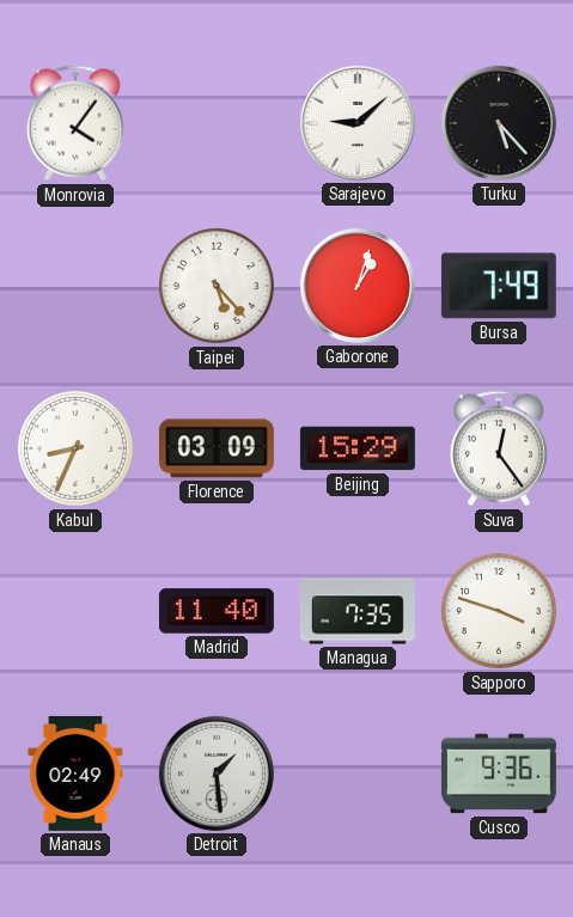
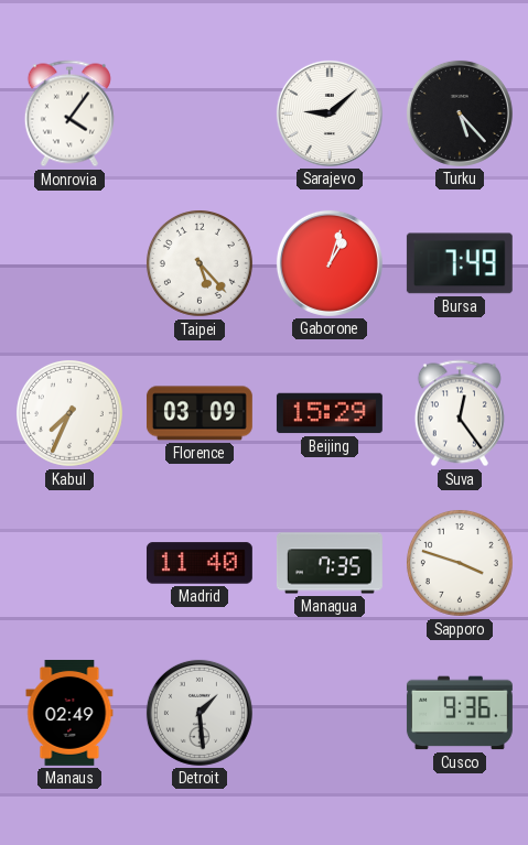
Kabul: 8:34 -> 7:34 (69, 413)
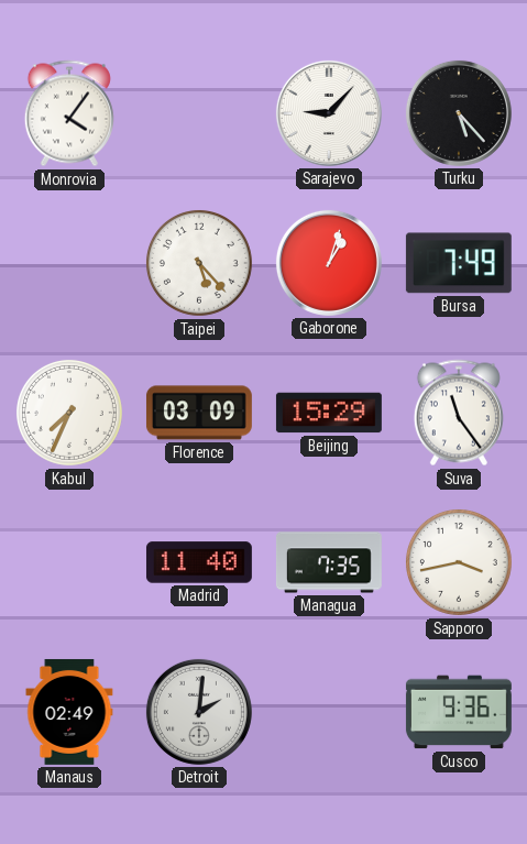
Sarajevo: 9:08 -> 9:07 (329, 113)
Suva: 12:24 -> 11:24 (459, 413)
Sapporo: 3:48 -> 3:43 (459, 562)
Detroit: 1:29 -> 2:01 (199, 712)
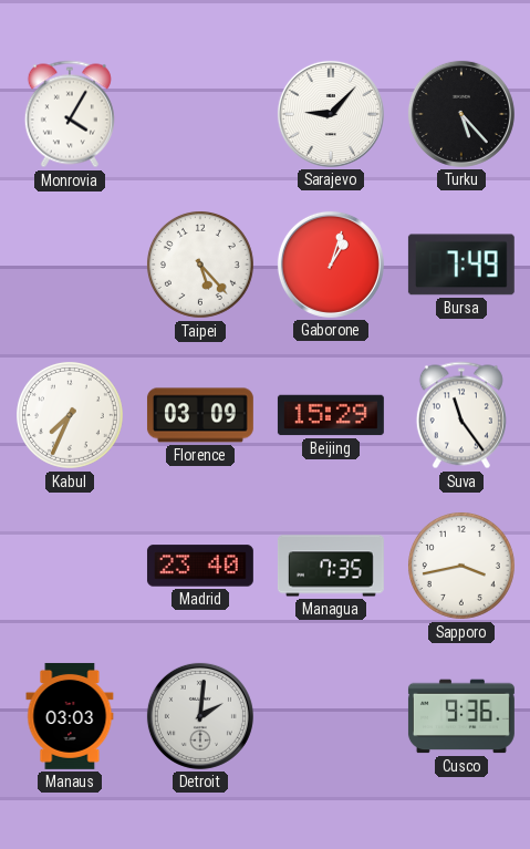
Monrovia: 4:06 -> 4:05 (70, 114)
Madrid: 11:40 -> 23:40 (200, 566)
Manaus: 02:49 -> 03:03 (70, 716)
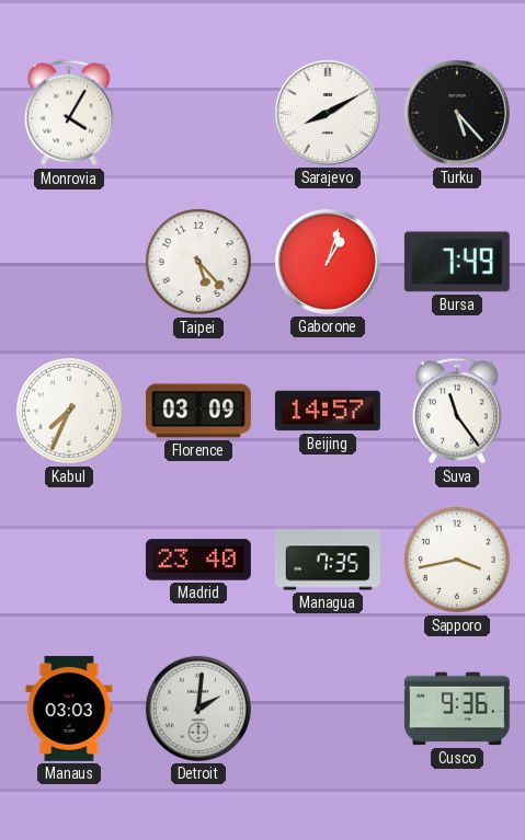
Sarajevo: 9:07 -> 8:10 (328, 113)
Beijing: 15:29 -> 14:57 (328, 411)
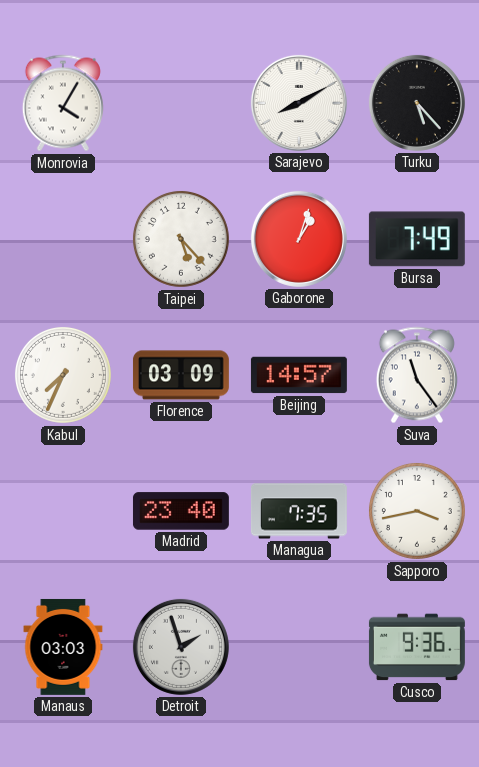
Detroit: 2:01 -> 1:57 (181, 647)
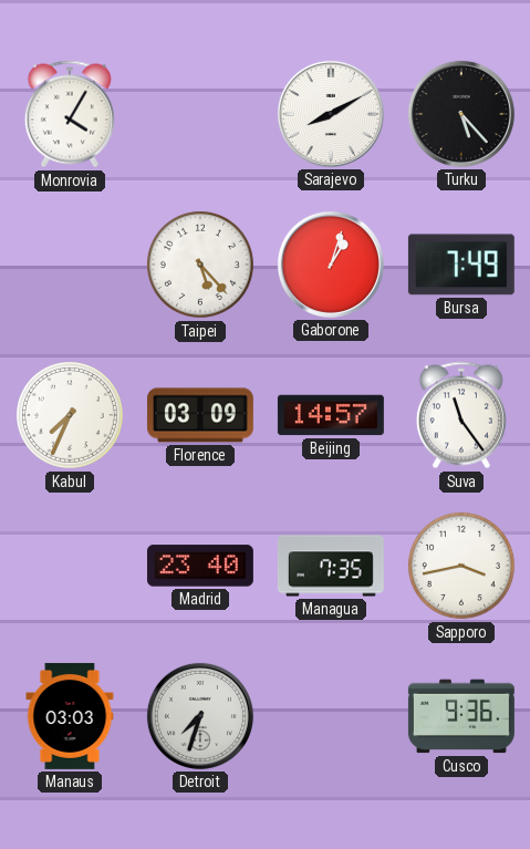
Detroit: 1:57 -> 7:33 (200, 716)
